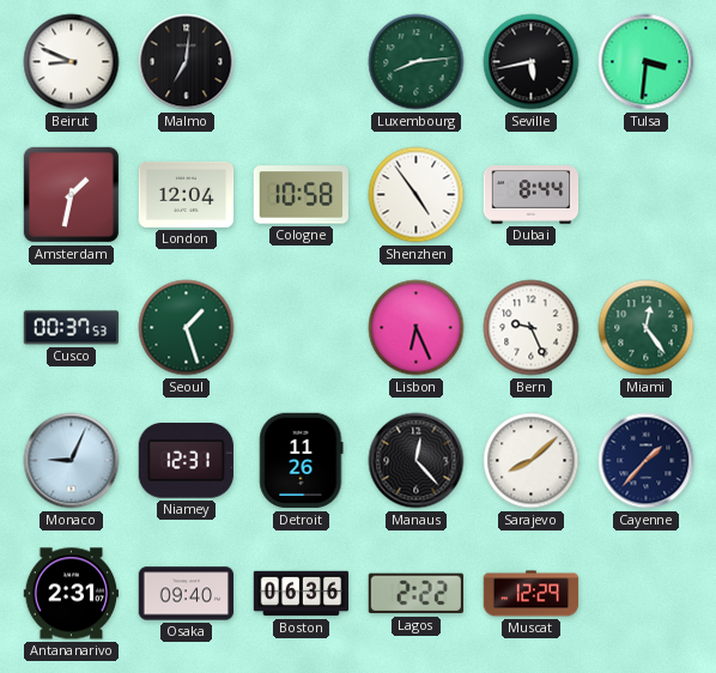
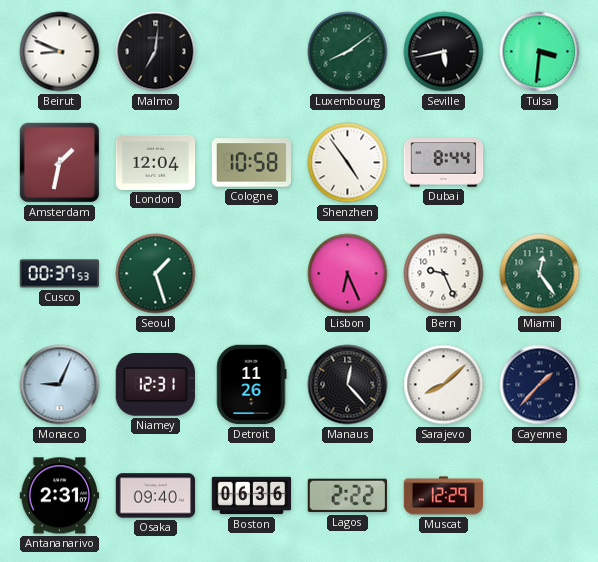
Luxembourg: 8:14 -> 8:09 (348, 52)
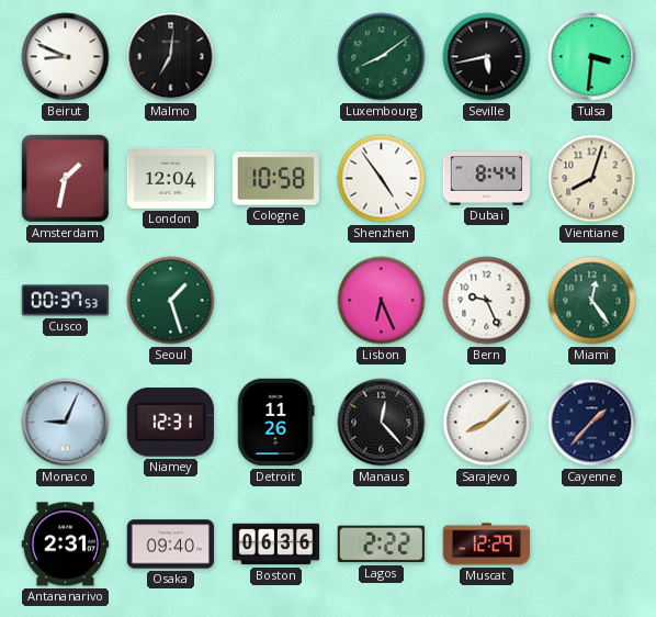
Vientiane: none -> 8:03 (592, 179)
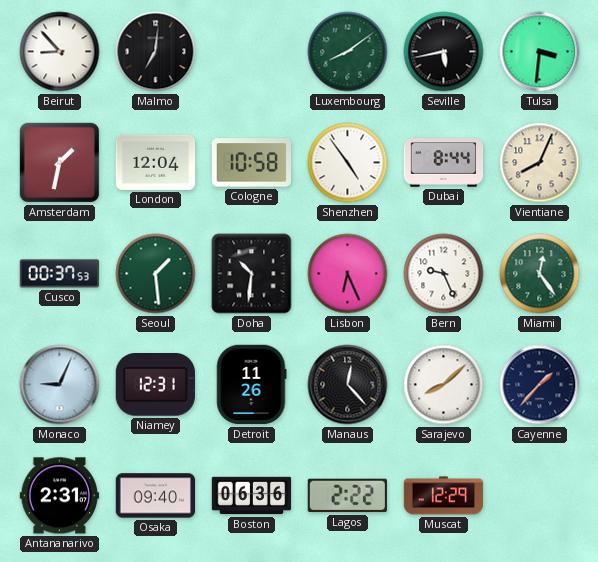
Beirut: 8:49 -> 8:53 (60, 52)
Vientiane: 8:03 -> 8:04 (540, 163)
Seoul: 1:27 -> 1:29 (156, 274)
Doha: none -> 10:31 (252, 274)
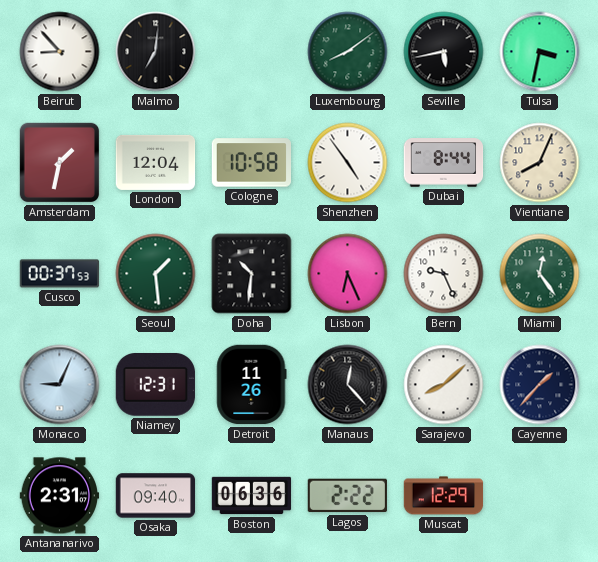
Tulsa: 3:31 -> 3:32 (540, 52)
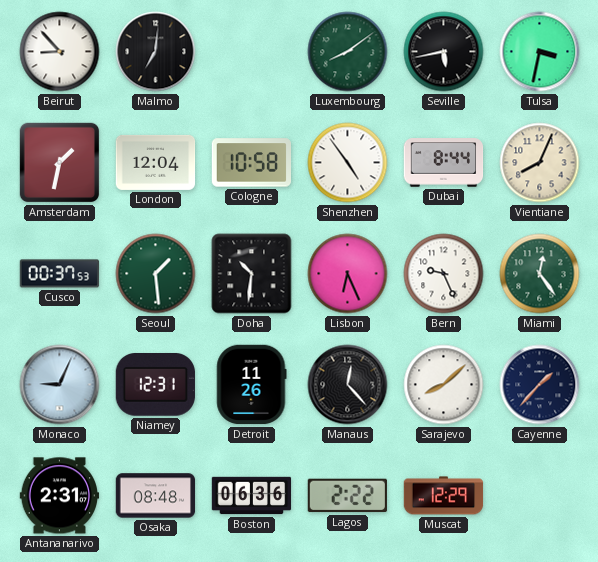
Osaka: 09:40 -> 08:48 (156, 496)
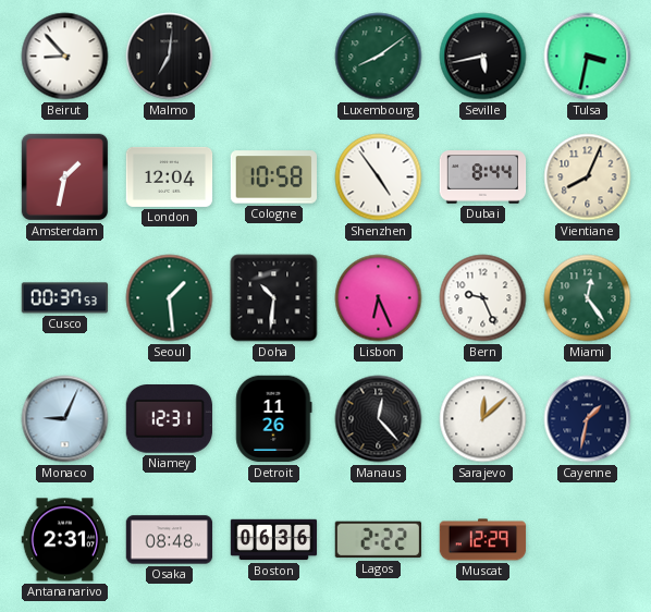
Sarajevo: 8:08 -> 12:08 (483, 419)
Cayenne: 1:37 -> 1:32 (588, 419)
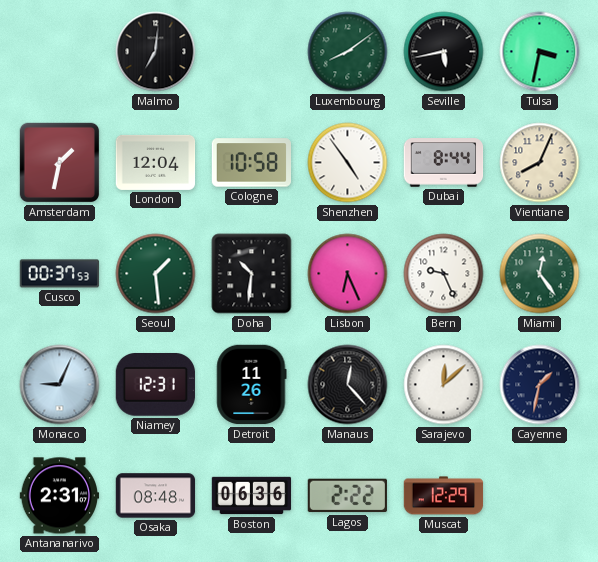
Beirut: 8:53 -> none (65, 57)
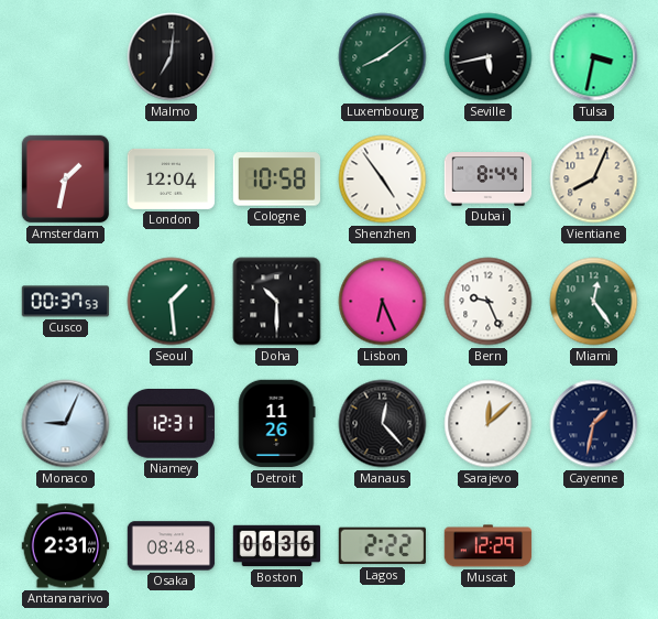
Doha: 10:31 -> 10:30 (277, 302)
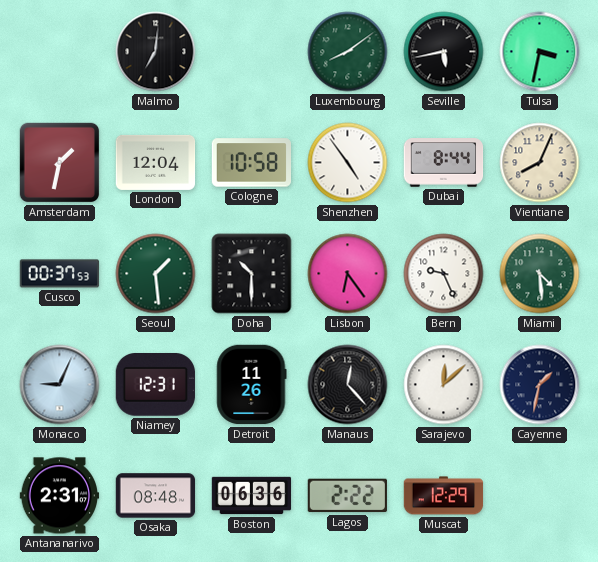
Lisbon: 6:26 -> 6:24 (348, 274)
Miami: 12:24 -> 4:29 (540, 274)
